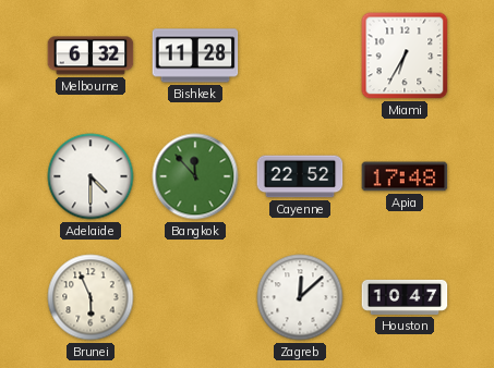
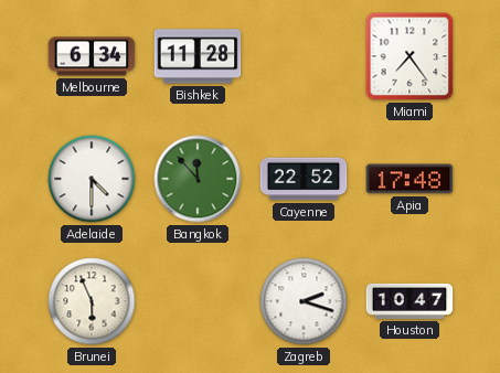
Melbourne: 6:32 -> 6:34 (92, 56)
Miami: 6:35 -> 7:24 (409, 56)
Zagreb: 12:08 -> 2:18 (304, 301)
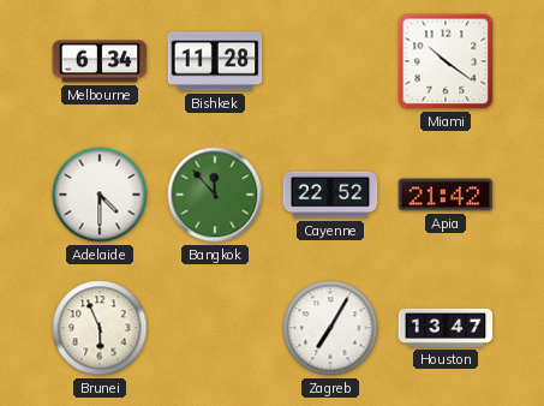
Miami: 7:24 -> 10:21 (446, 61)
Apia: 17:48 -> 21:42 (446, 195)
Zagreb: 2:18 -> 7:05 (330, 328)
Houston: 10:47 -> 13:47 (446, 328)
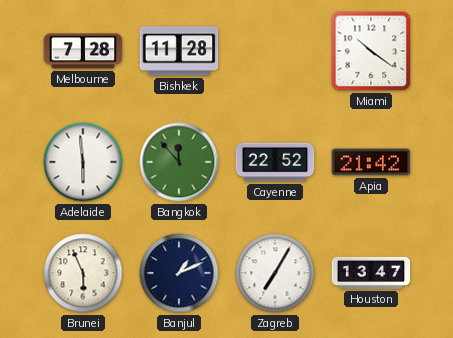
Melbourne: 6:34 -> 7:28 (83, 51)
Adelaide: 4:30 -> 5:59 (83, 162)
Banjul: none -> 1:11 (179, 273)
